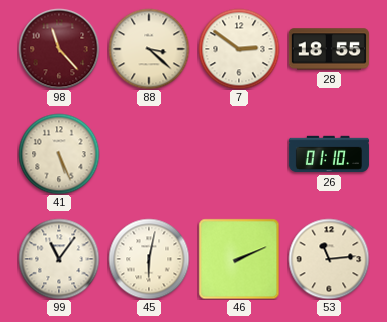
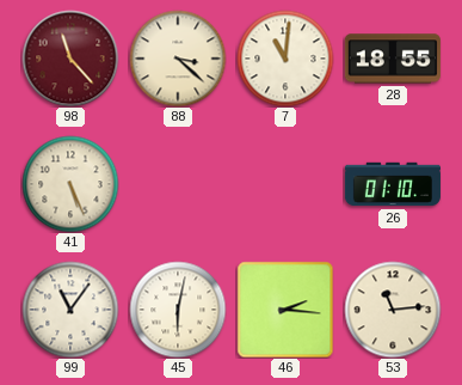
7: 2:51 -> 11:01 (285, 59)
46: 2:11 -> 2:16 (285, 310)
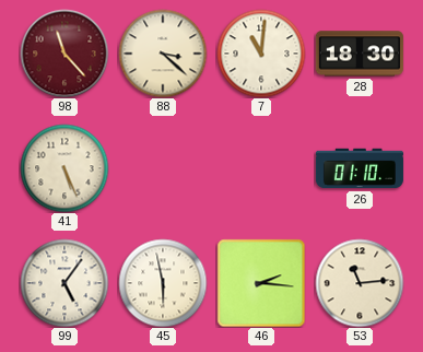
28: 18:55 -> 18:30 (360, 54)
99: 11:06 -> 5:06 (64, 283)
45: 6:02 -> 5:58 (163, 283)
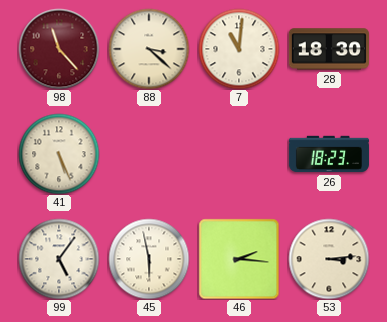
26: 01:10 -> 18:23 (329, 154)
53: 11:14 -> 3:14 (329, 259)
